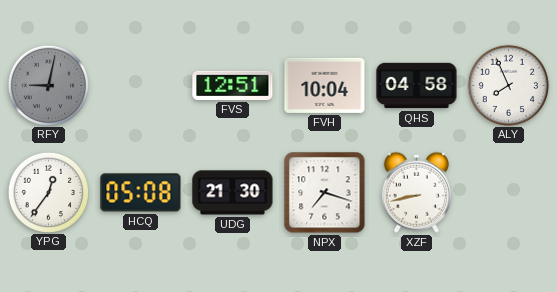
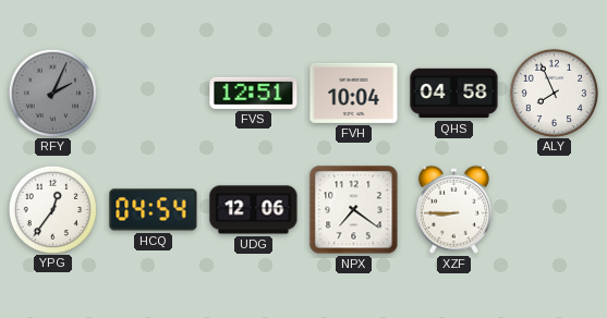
RFY: 9:02 -> 2:04 (52, 93)
HCQ: 05:08 -> 04:54 (154, 210)
UDG: 21:30 -> 12:06 (254, 210)
NPX: 7:18 -> 7:21 (354, 210)
XZF: 8:43 -> 8:45 (453, 209)
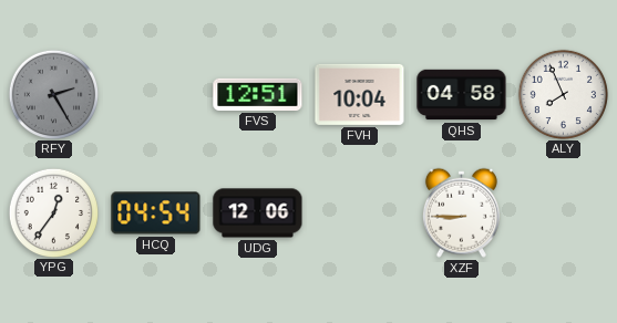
RFY: 2:04 -> 2:25 (53, 94)
NPX: 7:21 -> none (354, 210)
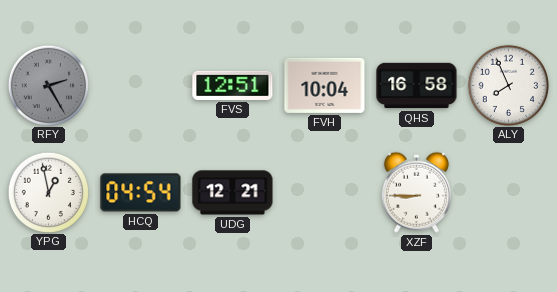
QHS: 04:58 -> 16:58 (417, 86)
YPG: 12:36 -> 12:58 (48, 192)
UDG: 12:06 -> 12:21 (233, 193)
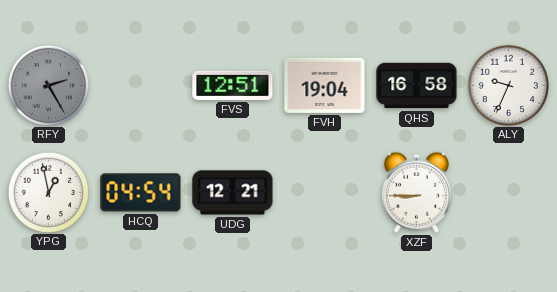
FVH: 10:04 -> 19:04 (325, 85)
ALY: 7:56 -> 9:34 (508, 85)
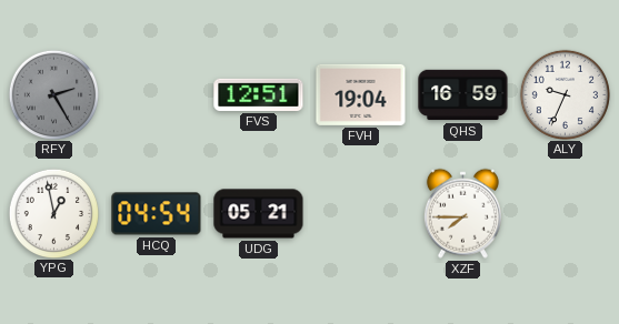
QHS: 16:58 -> 16:59 (463, 95)
UDG: 12:21 -> 05:21 (259, 214)
XZF: 8:45 -> 7:45 (462, 213)
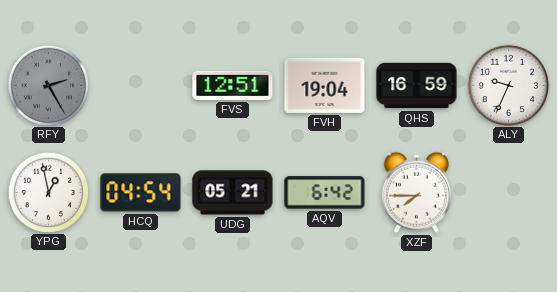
AQV: none -> 6:42 (325, 193)
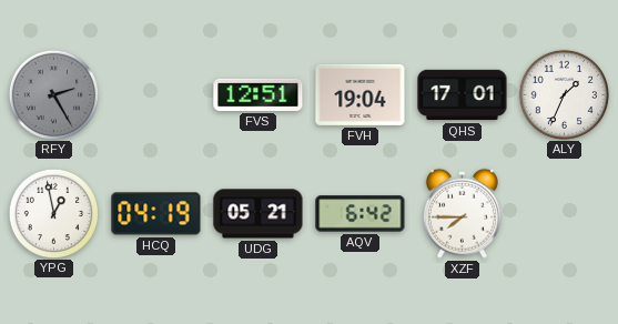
QHS: 16:59 -> 17:01 (463, 95)
ALY: 9:34 -> 1:34 (564, 94)
HCQ: 04:54 -> 04:19 (156, 214)
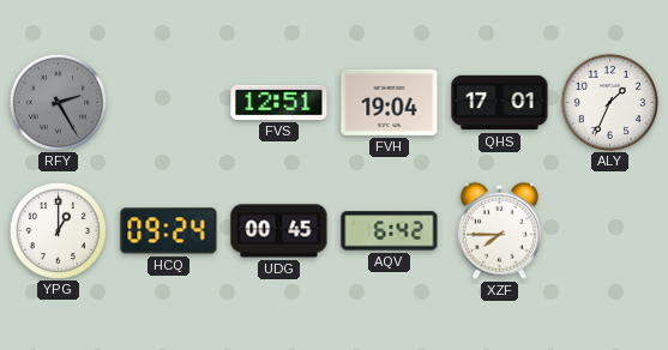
YPG: 12:58 -> 1:00 (58, 230)
HCQ: 04:19 -> 09:24 (169, 231)
UDG: 05:21 -> 00:45 (279, 231)
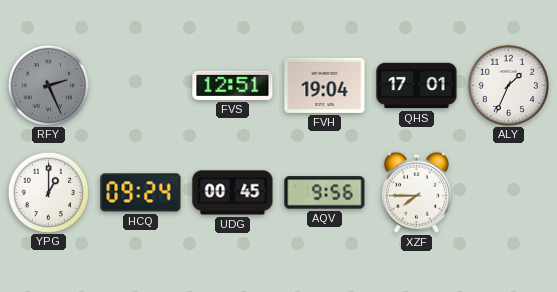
RFY: 2:25 -> 2:26 (48, 85)
AQV: 6:42 -> 9:56 (325, 193)
